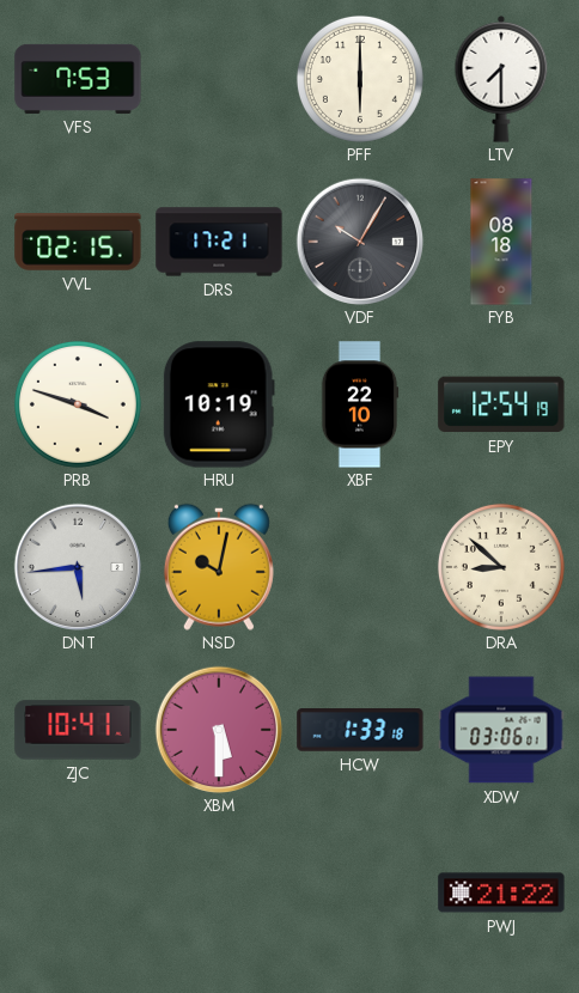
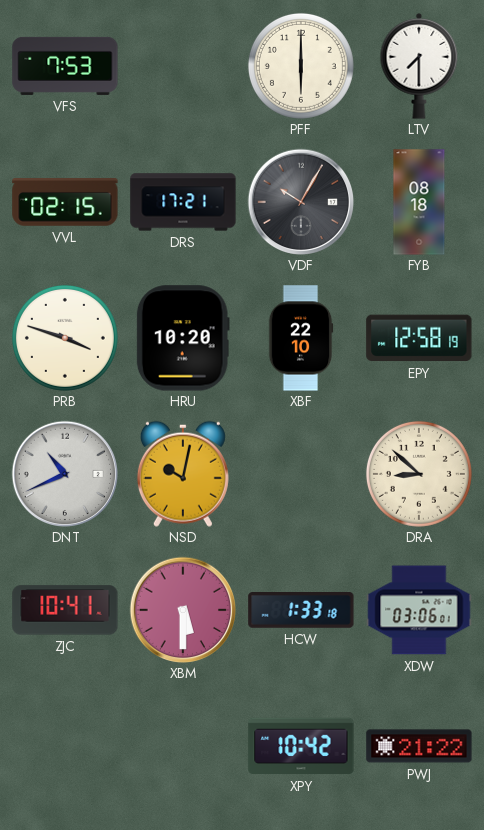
HRU: 10:19 -> 10:20 (183, 338)
EPY: 12:54 -> 12:58 (419, 338)
DNT: 5:44 -> 10:41 (65, 474)
XPY: none -> 10:42 (301, 746)
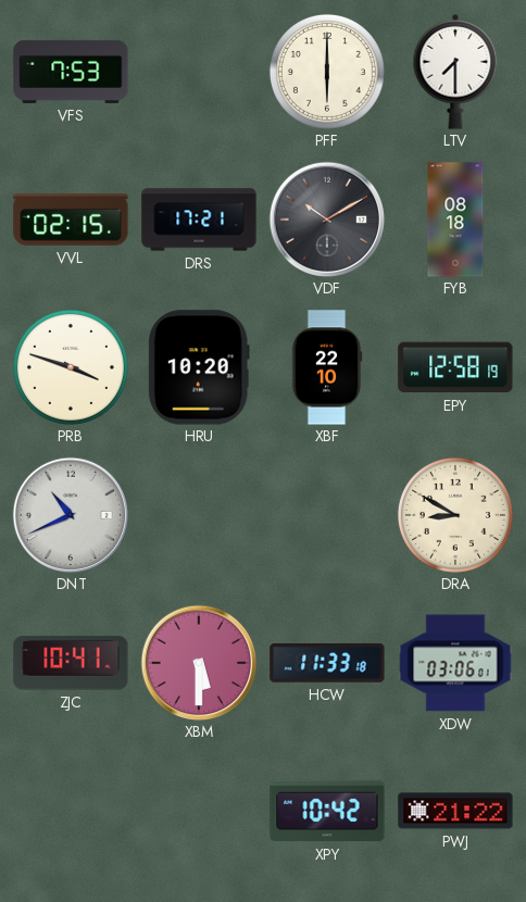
VDF: 10:05 -> 10:10 (327, 220)
NSD: 10:02 -> none (183, 474)
DRA: 8:52 -> 8:50 (455, 515)
HCW: 1:33 -> 11:33 (327, 664)
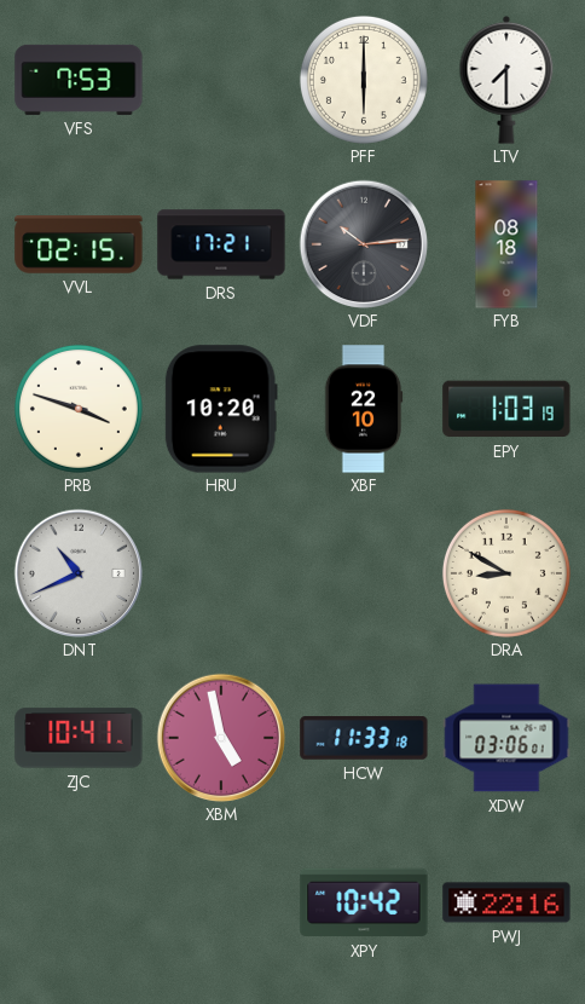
VDF: 10:10 -> 10:14 (364, 244)
EPY: 12:58 -> 1:03 (506, 409)
XBM: 5:30 -> 4:58 (221, 738)
PWJ: 21:22 -> 22:16 (506, 902)
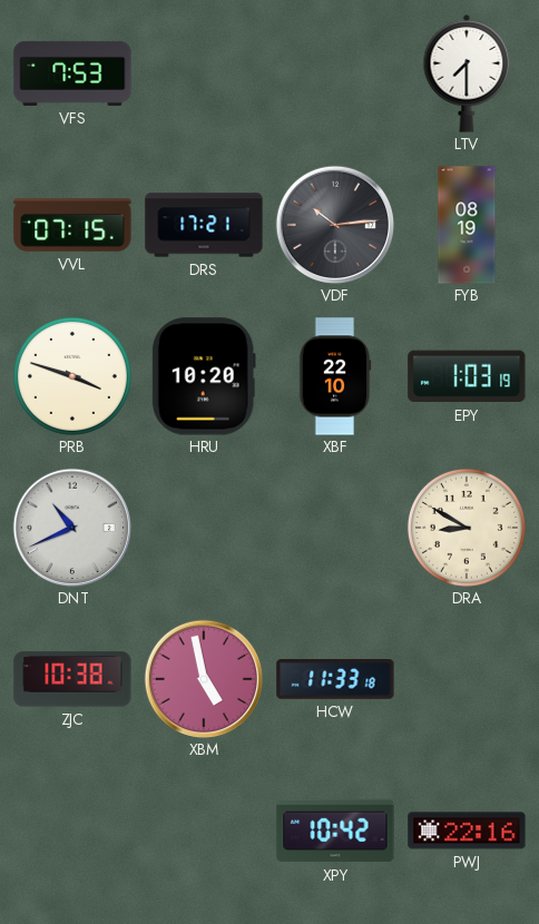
PFF: 6:00 -> none (364, 80)
VVL: 02:15 -> 07:15 (72, 226)
FYB: 08:18 -> 08:19 (467, 225)
ZJC: 10:41 -> 10:38 (72, 679)
XDW: 03:06 -> none (506, 738)
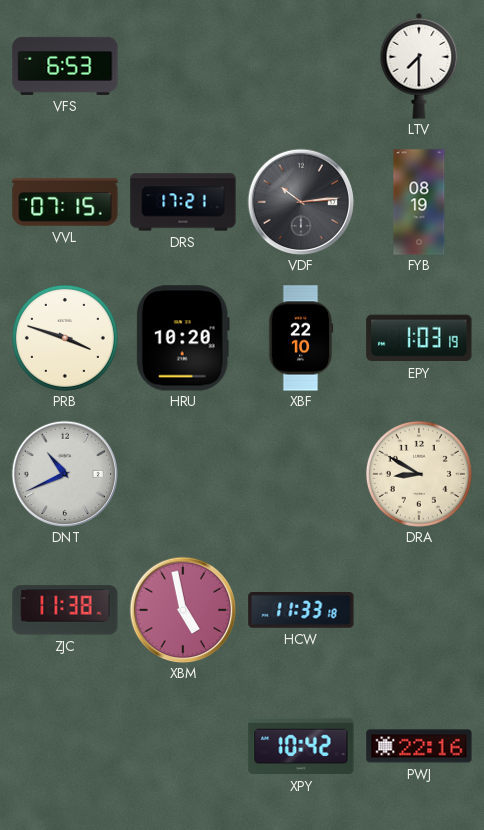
VFS: 7:53 -> 6:53 (65, 66)
ZJC: 10:38 -> 11:38 (65, 610)
